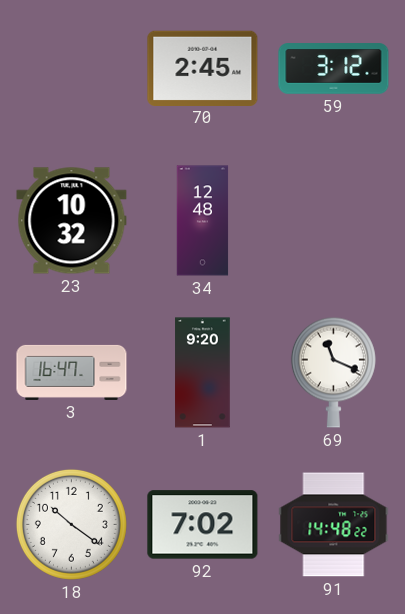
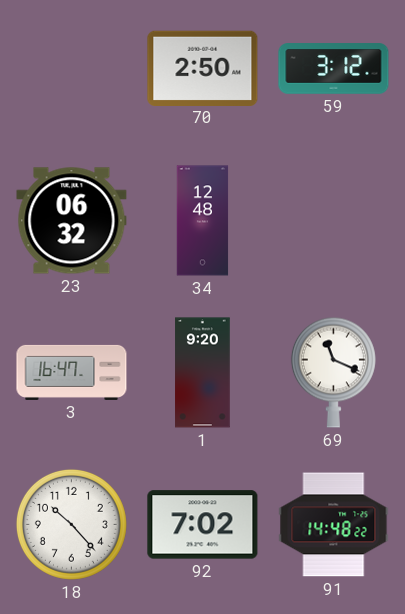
70: 2:45 -> 2:50 (203, 68)
23: 10:32 -> 06:32 (72, 221)
18: 10:21 -> 10:23 (71, 524)
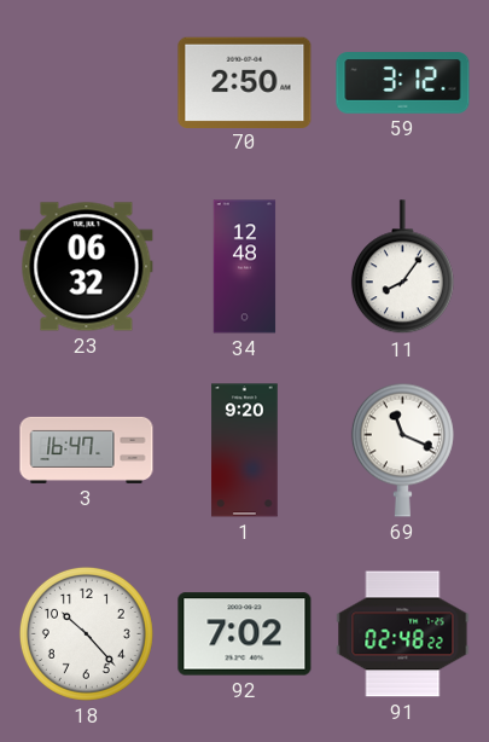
11: none -> 8:06 (402, 267)
91: 14:48 -> 02:48 (403, 634)
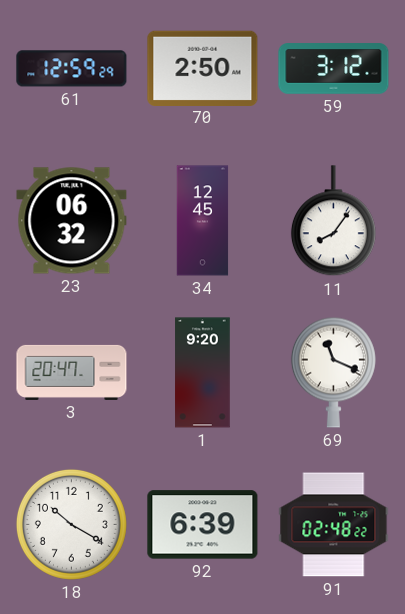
61: none -> 12:59 (72, 69)
34: 12:48 -> 12:45 (203, 221)
3: 16:47 -> 20:47 (72, 372)
18: 10:23 -> 10:20 (71, 524)
92: 7:02 -> 6:39 (203, 525)
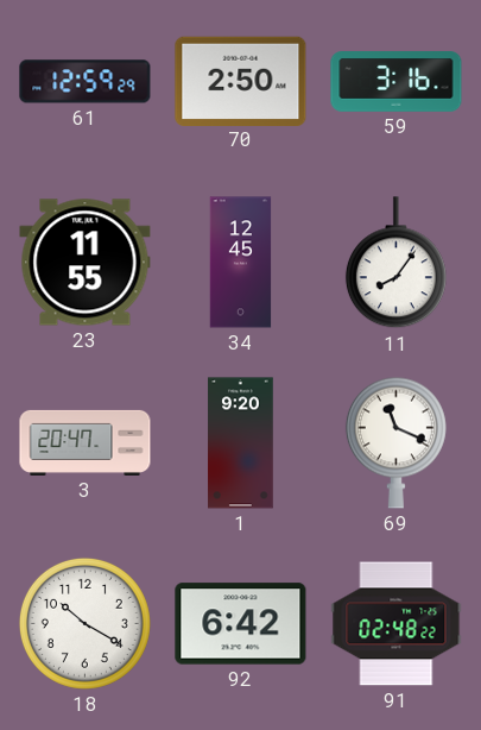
59: 3:12 -> 3:16 (397, 82)
23: 06:32 -> 11:55 (86, 263)
92: 6:39 -> 6:42 (241, 624)
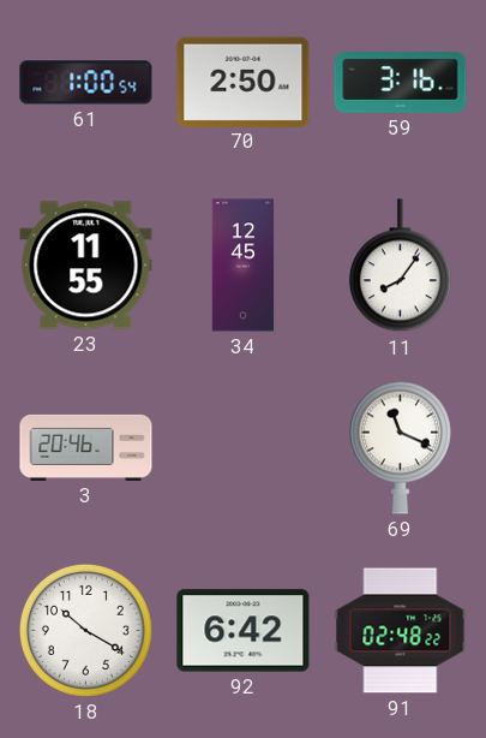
61: 12:59 -> 1:00 (86, 83)
3: 20:47 -> 20:46 (86, 447)
1: 9:20 -> none (241, 443)
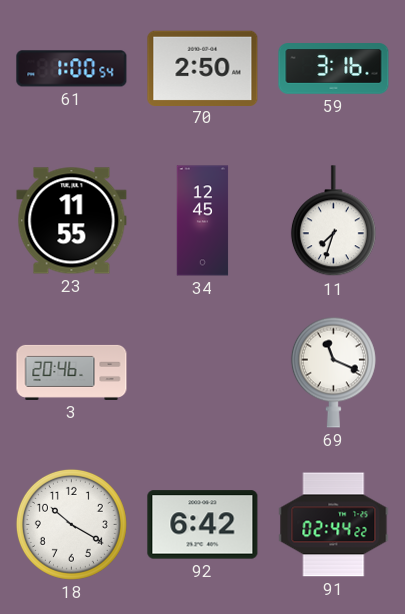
11: 8:06 -> 7:33 (333, 221)
91: 02:48 -> 02:44 (334, 525)
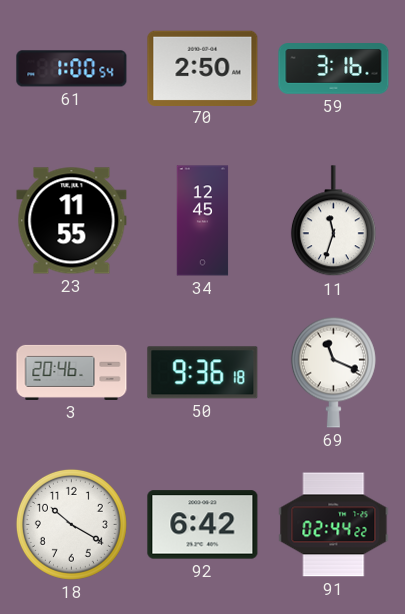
11: 7:33 -> 11:33 (333, 221)
50: none -> 9:36 (203, 373)
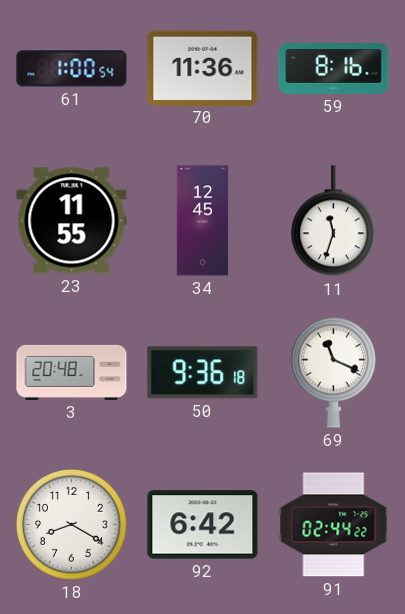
70: 2:50 -> 11:36 (203, 68)
59: 3:16 -> 8:16 (334, 69)
3: 20:46 -> 20:48 (72, 372)
18: 10:20 -> 8:20 (71, 524)
